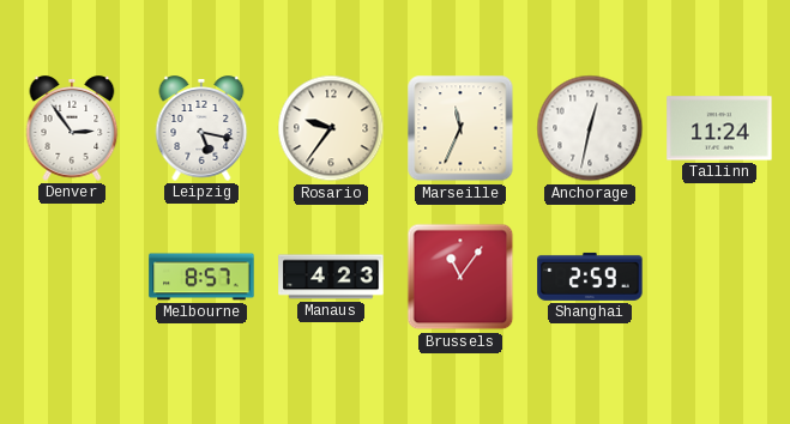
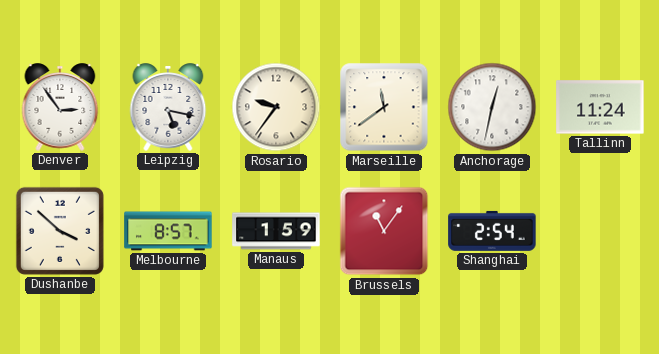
Marseille: 11:34 -> 11:39 (384, 107)
Dushanbe: none -> 3:52 (60, 231)
Manaus: 4:23 -> 1:59 (276, 231)
Shanghai: 2:59 -> 2:54 (492, 231)
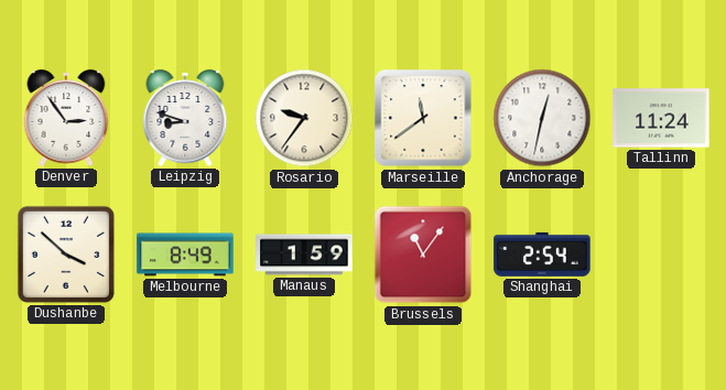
Leipzig: 5:17 -> 8:48 (185, 118)
Melbourne: 8:57 -> 8:49 (185, 254)
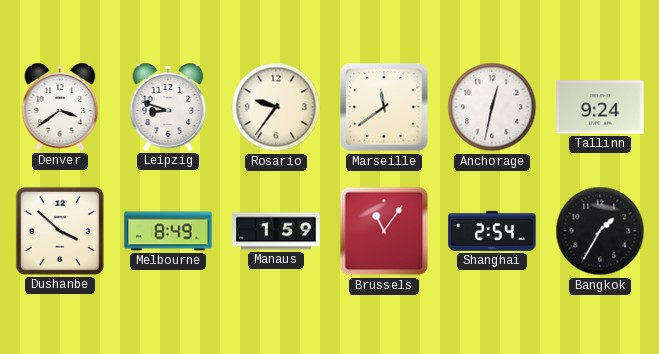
Denver: 2:54 -> 3:39 (60, 107)
Tallinn: 11:24 -> 9:24 (600, 107)
Bangkok: none -> 1:35 (600, 231)
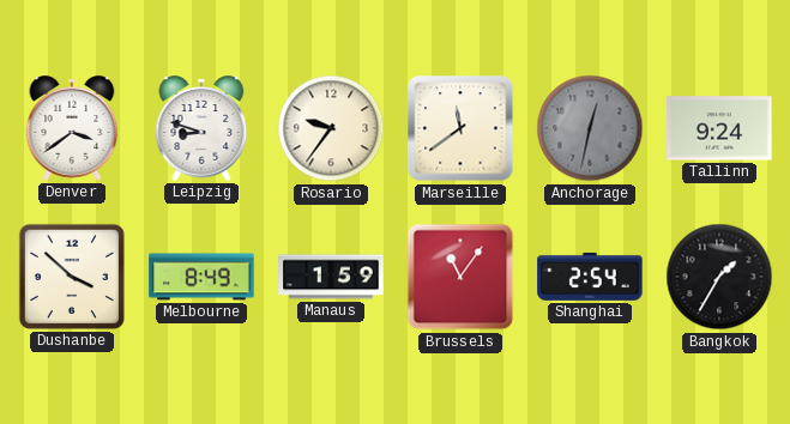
Anchorage dial: white -> grey (590, 128)
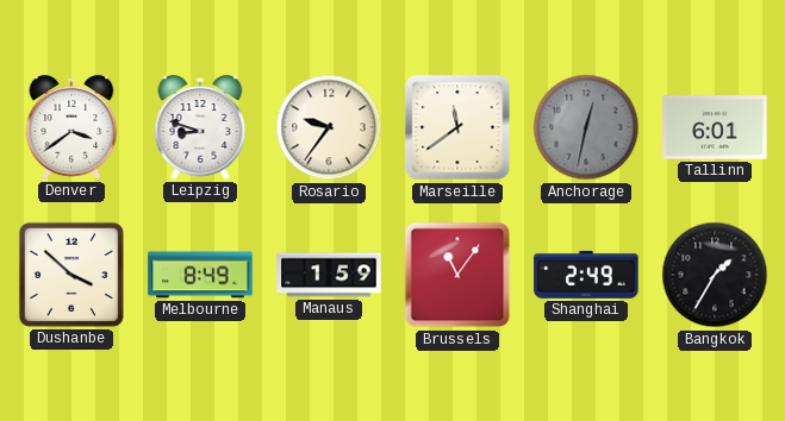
Tallinn: 9:24 -> 6:01 (715, 127)
Shanghai: 2:54 -> 2:49 (586, 275)
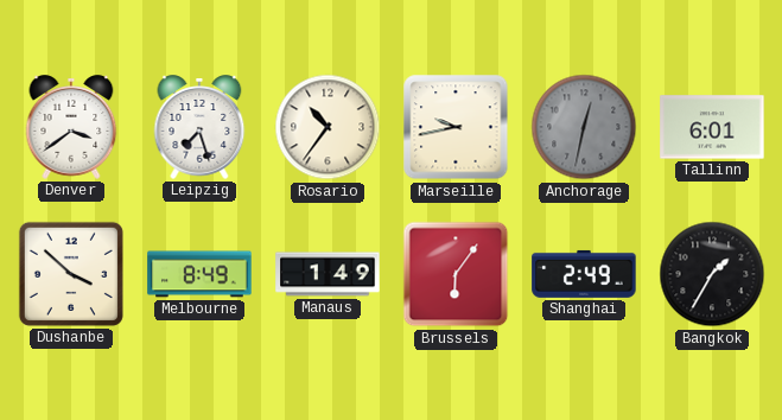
Leipzig: 8:48 -> 7:27 (199, 127)
Rosario: 9:36 -> 10:36 (328, 127)
Marseille: 11:39 -> 9:43 (456, 127)
Manaus: 1:59 -> 1:49 (328, 274)
Brussels: 11:06 -> 6:06 (456, 274)
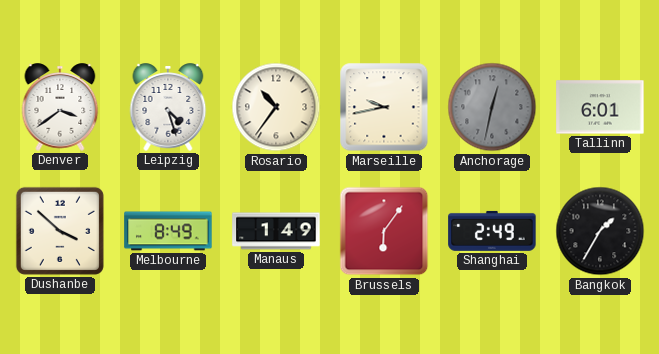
Leipzig: 7:27 -> 4:27 (168, 107)
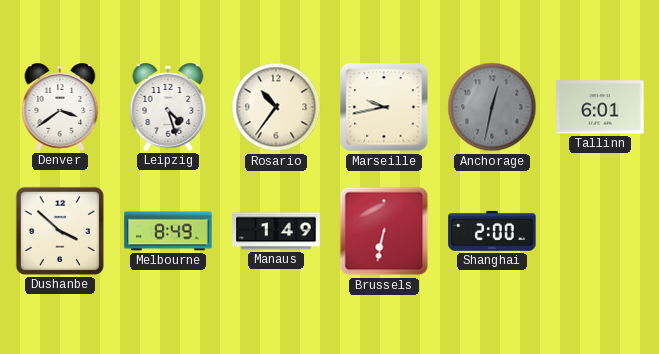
Brussels: 6:06 -> 6:32 (384, 231)
Shanghai: 2:49 -> 2:00 (492, 231)
Bangkok: 1:35 -> none (600, 231)
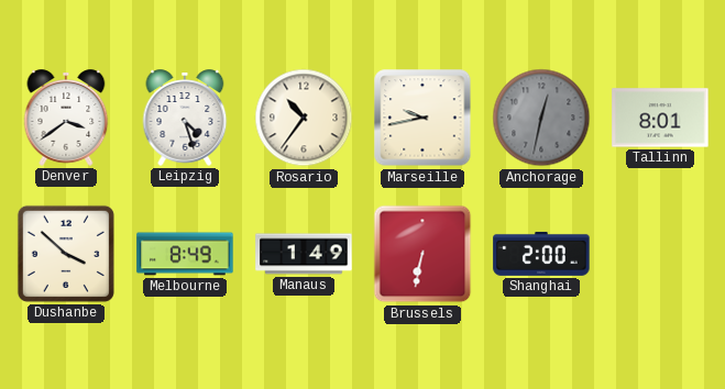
Tallinn: 6:01 -> 8:01 (660, 118)
